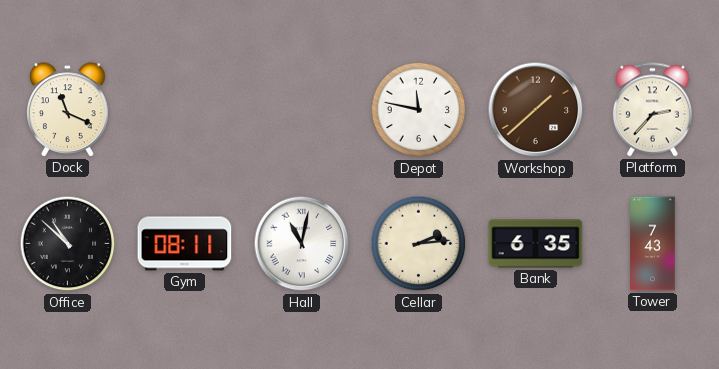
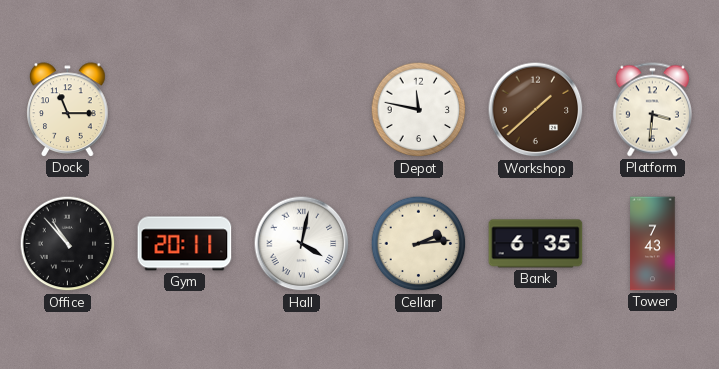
Dock: 11:19 -> 11:15 (68, 110)
Platform: 2:37 -> 3:31 (652, 110)
Office: 10:52 -> 10:53 (68, 244)
Gym: 08:11 -> 20:11 (185, 244)
Hall: 11:02 -> 4:02 (302, 244)
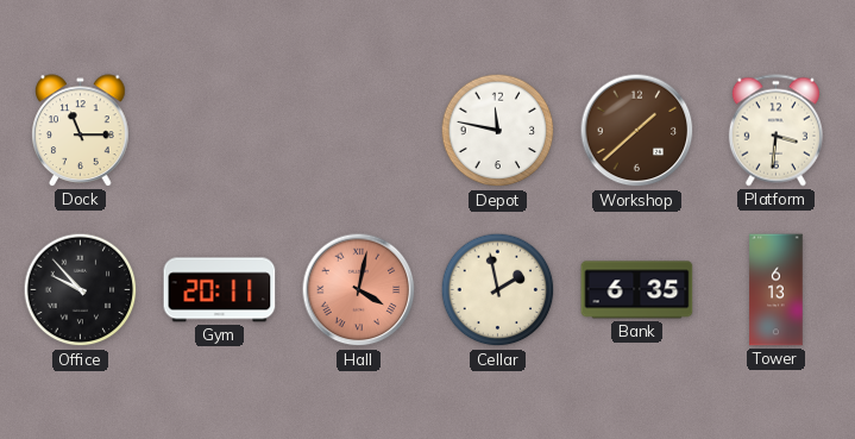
Office: 10:53 -> 9:53 (81, 290)
Hall dial: white -> salmon (359, 290)
Cellar: 2:14 -> 1:58 (498, 290)
Tower: 7:43 -> 6:13 (777, 290)
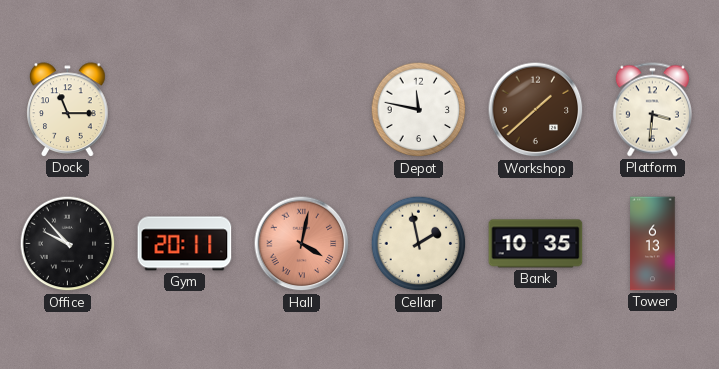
Bank: 6:35 -> 10:35 (536, 244)
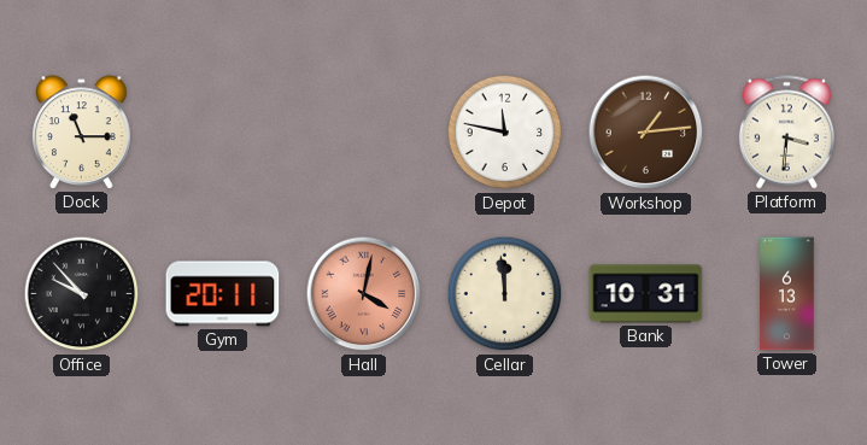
Workshop: 1:38 -> 1:14 (646, 133)
Cellar: 1:58 -> 11:59 (505, 294)
Bank: 10:35 -> 10:31 (646, 294)
